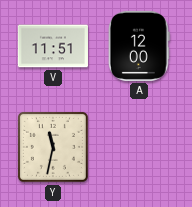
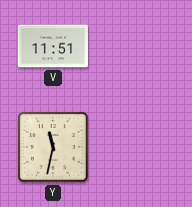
A: 12:00 -> none (139, 46)
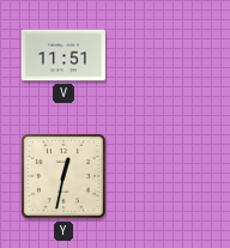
Y: 11:32 -> 12:32 (63, 176)
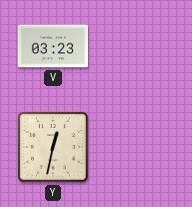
V: 11:51 -> 03:23 (53, 46)
